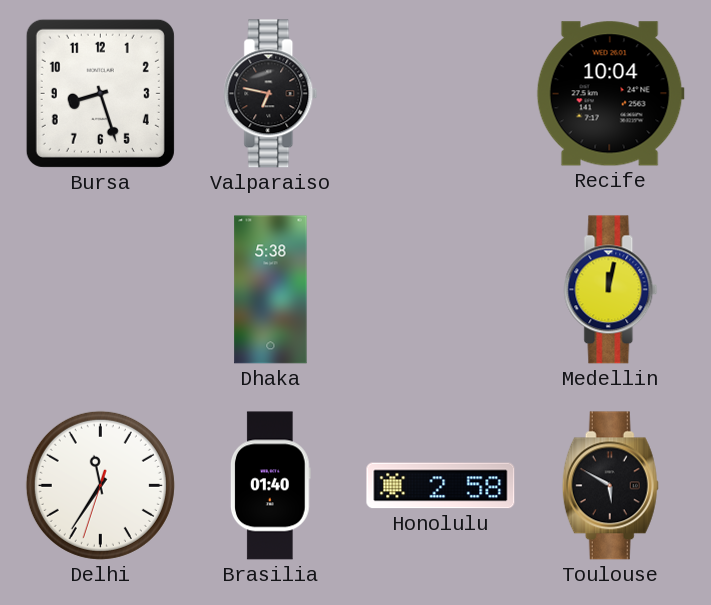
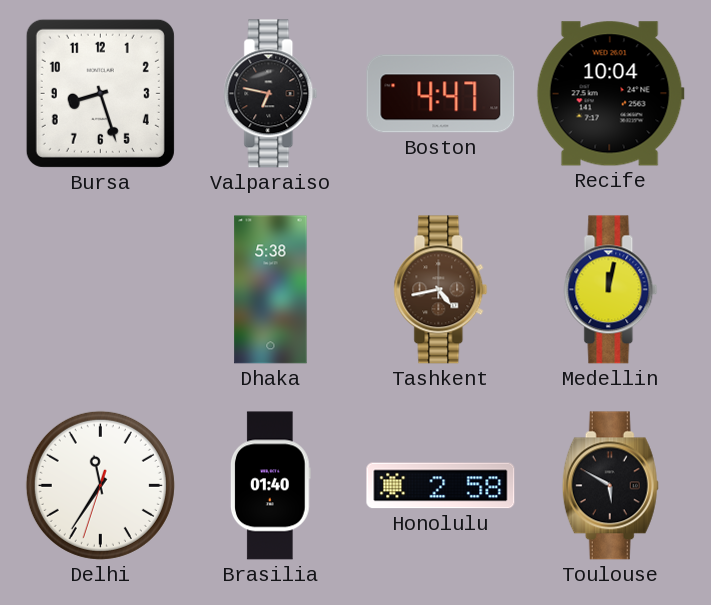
Boston: none -> 4:47 (441, 94)
Tashkent: none -> 4:43 (441, 290)
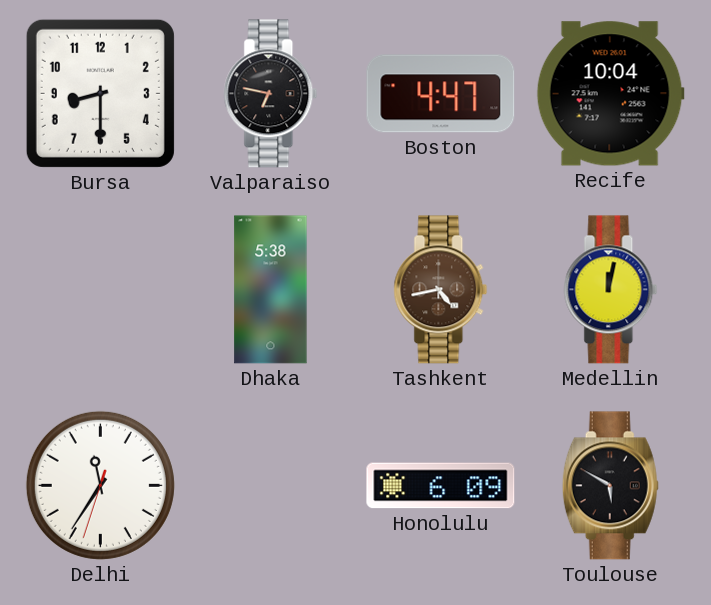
Bursa: 8:27 -> 8:30 (100, 93)
Brasilia: 01:40 -> none (271, 486)
Honolulu: 2:58 -> 6:09 (441, 486)
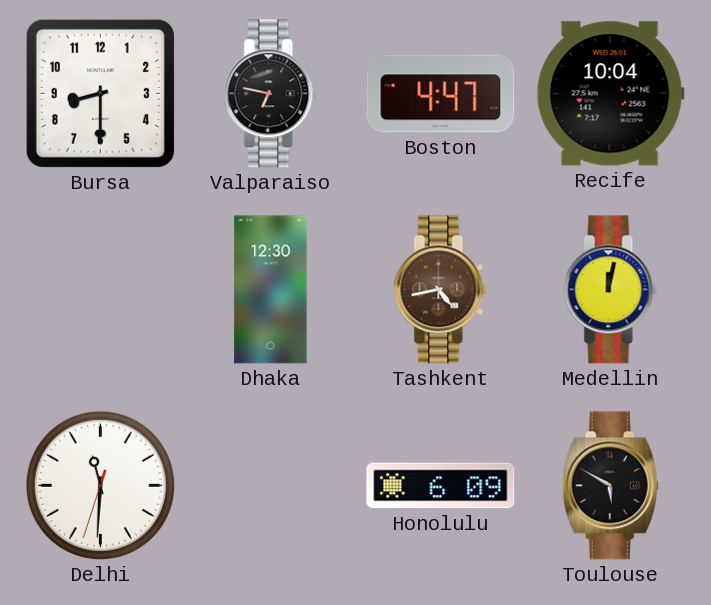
Dhaka: 5:38 -> 12:30 (271, 290)
Delhi: 11:35 -> 11:30 (100, 485)
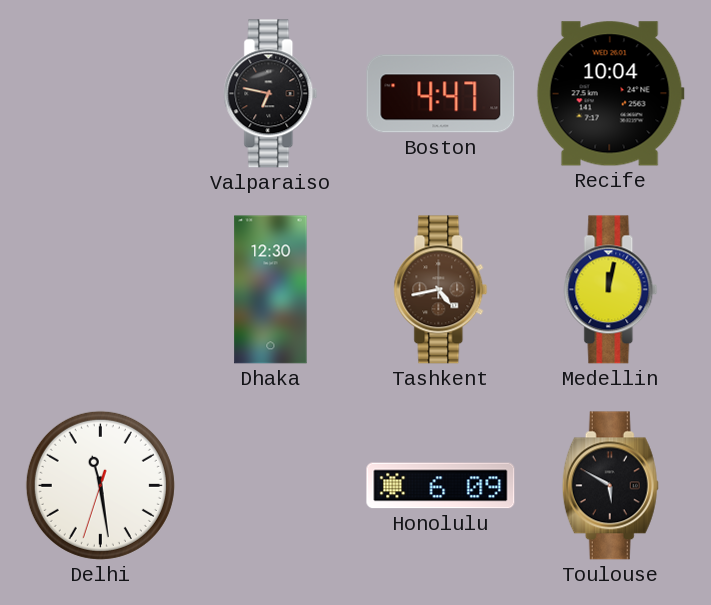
Bursa: 8:30 -> none (100, 93)
Delhi: 11:30 -> 11:28 (100, 485)
